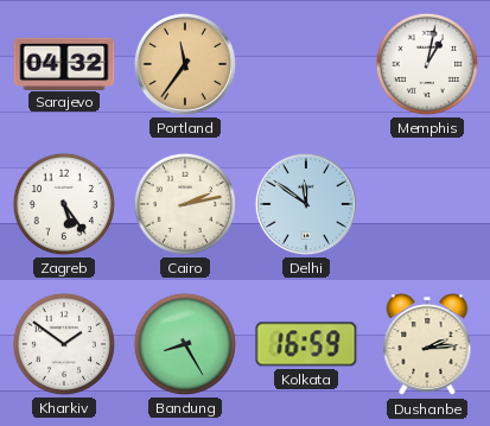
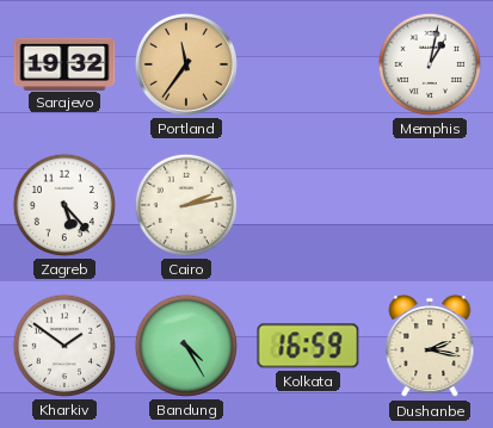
Sarajevo: 04:32 -> 19:32 (64, 63)
Zagreb: 5:24 -> 5:23 (64, 205)
Delhi: 11:51 -> none (306, 204)
Bandung: 8:25 -> 4:25 (186, 346)
Dushanbe: 2:14 -> 2:17 (430, 347)
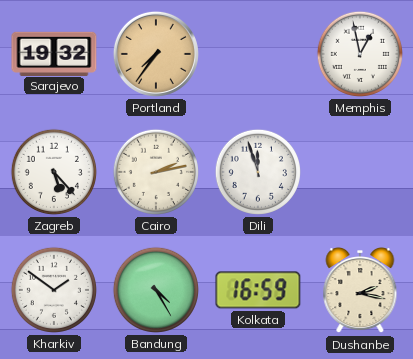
Portland: 11:36 -> 7:36 (156, 54)
Memphis: 1:02 -> 12:58 (360, 54)
Dili: none -> 11:57 (258, 172)
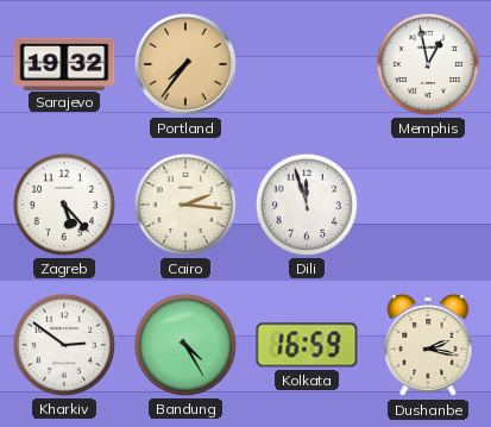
Cairo: 2:13 -> 2:16 (185, 205)
Kharkiv: 1:51 -> 2:51 (64, 345)
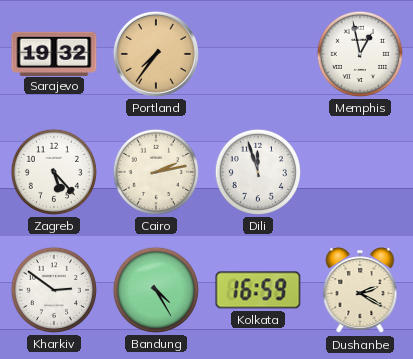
Cairo: 2:16 -> 2:13 (156, 172)
Dushanbe: 2:17 -> 2:20 (360, 291)
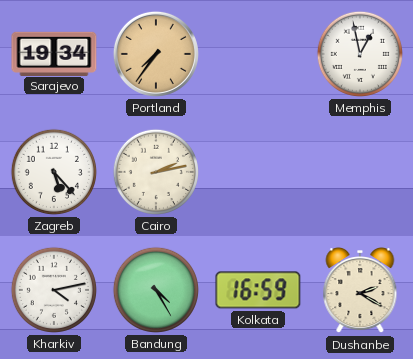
Sarajevo: 19:32 -> 19:34 (54, 53)
Dili: 11:57 -> none (258, 172)
Kharkiv: 2:51 -> 4:13 (54, 290)
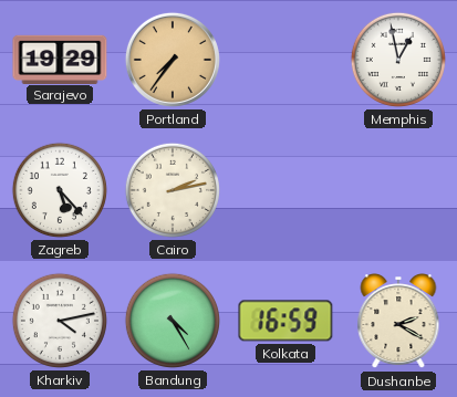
Sarajevo: 19:34 -> 19:29 (60, 59)
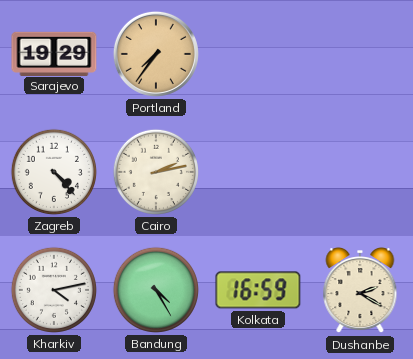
Memphis: 12:58 -> none (398, 60)
Zagreb: 5:23 -> 4:23 (54, 172)
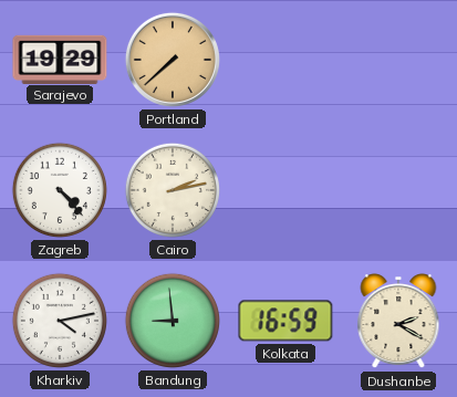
Portland: 7:36 -> 7:38 (173, 60)
Bandung: 4:25 -> 8:59 (173, 321)
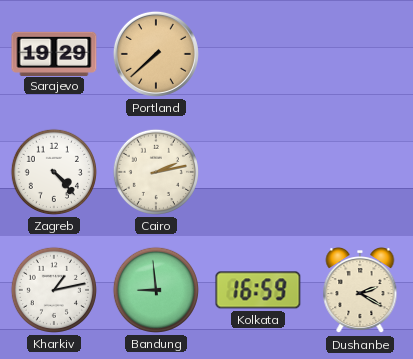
Kharkiv: 4:13 -> 1:13 (54, 290)
